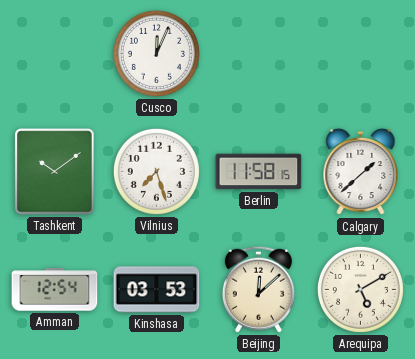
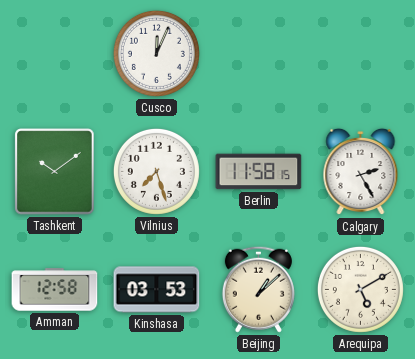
Calgary: 1:38 -> 2:25 (361, 172)
Amman: 12:54 -> 12:58 (55, 290)
Beijing: 12:08 -> 1:08 (258, 289)
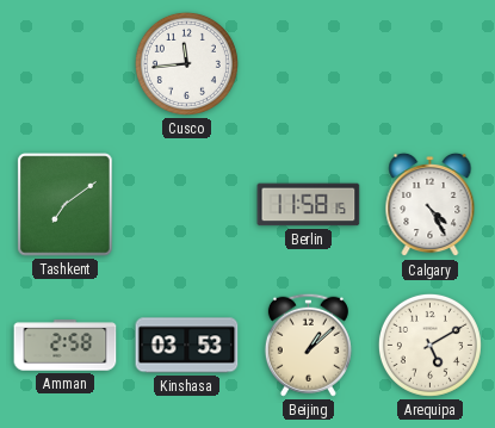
Cusco: 12:04 -> 11:44 (186, 63)
Tashkent: 10:09 -> 7:09 (66, 205)
Vilnius: 7:27 -> none (156, 171)
Calgary: 2:25 -> 4:25 (431, 205)
Amman: 12:58 -> 2:58 (66, 346)
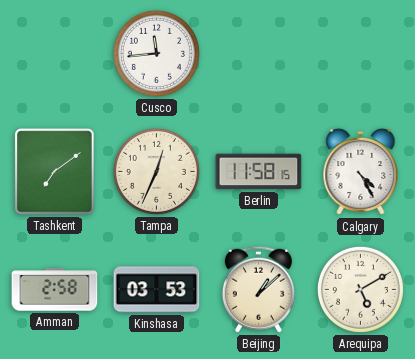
Tampa: none -> 12:34 (156, 171)
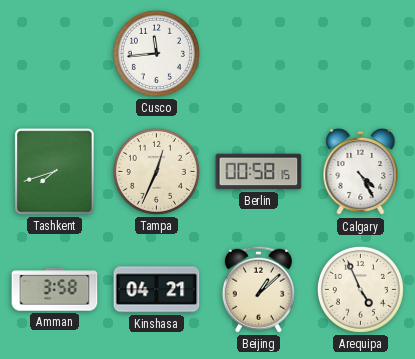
Tashkent: 7:09 -> 7:42 (55, 172)
Berlin: 11:58 -> 00:58 (259, 172)
Amman: 2:58 -> 3:58 (55, 290)
Kinshasa: 03:53 -> 04:21 (157, 290)
Arequipa: 5:10 -> 4:56 (360, 289)
